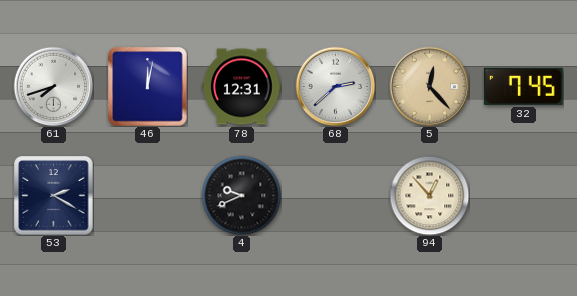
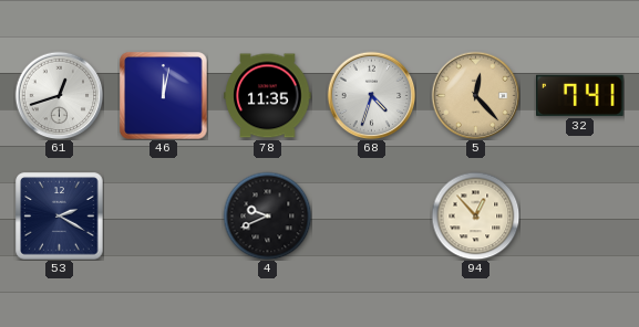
61: 7:42 -> 12:42 (59, 95)
78: 12:31 -> 11:35 (268, 96)
68: 2:38 -> 4:33 (371, 95)
32: 7:45 -> 7:41 (580, 95)
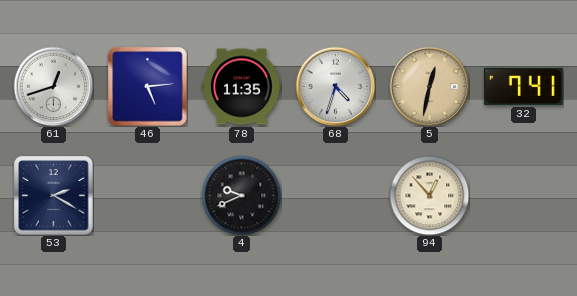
46: 12:02 -> 5:14 (148, 87)
5: 12:23 -> 12:32 (429, 86)
